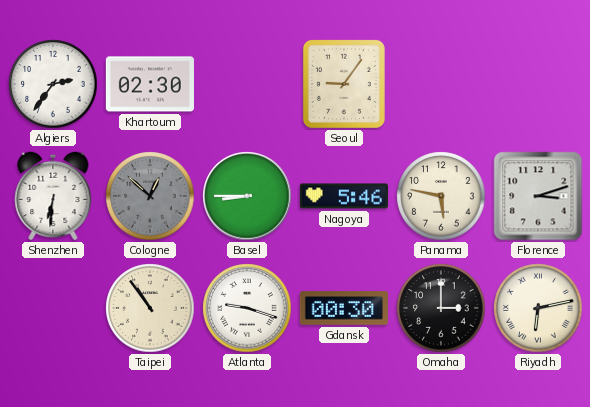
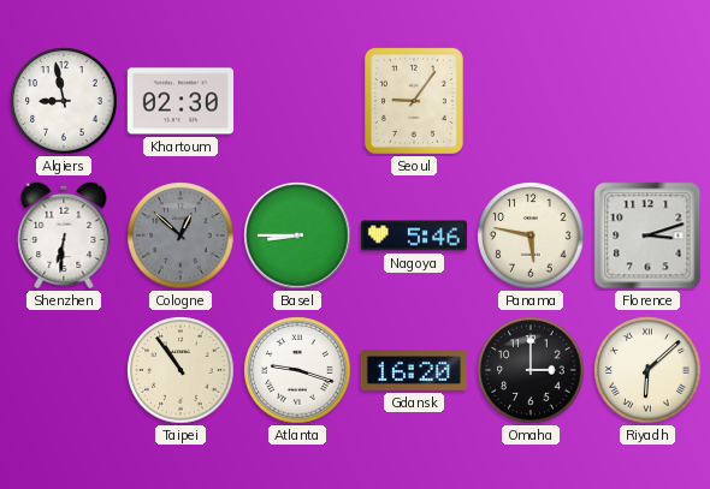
Algiers: 2:36 -> 8:58 (64, 101)
Gdansk: 00:30 -> 16:20 (414, 370)
Riyadh: 6:13 -> 6:08 (647, 370)
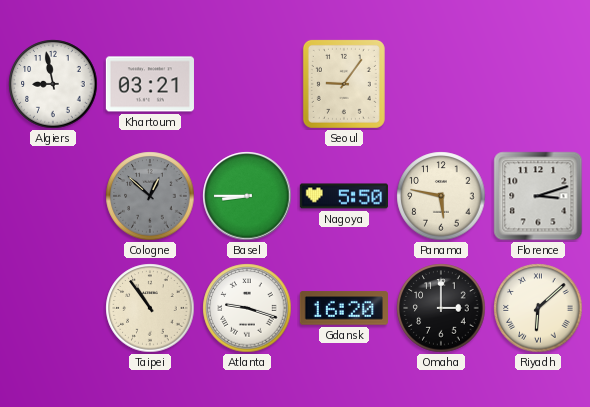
Khartoum: 02:30 -> 03:21 (150, 84)
Shenzhen: 6:31 -> none (64, 235)
Nagoya: 5:46 -> 5:50 (344, 196)
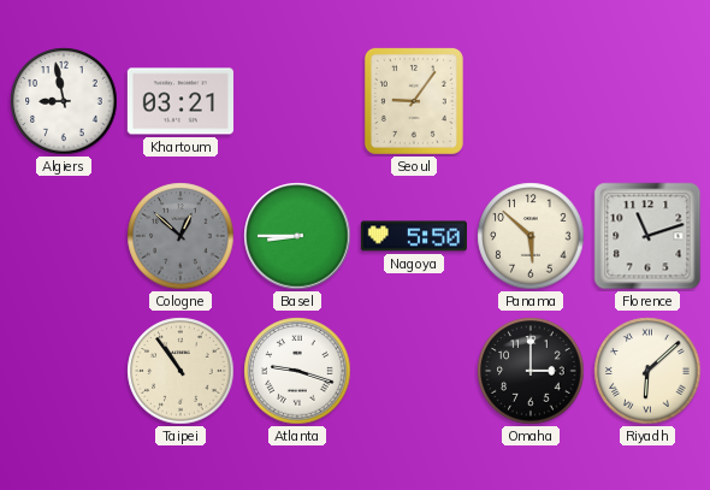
Panama: 5:47 -> 5:52 (531, 236)
Florence: 3:12 -> 11:12 (647, 236)
Gdansk: 16:20 -> none (344, 308)
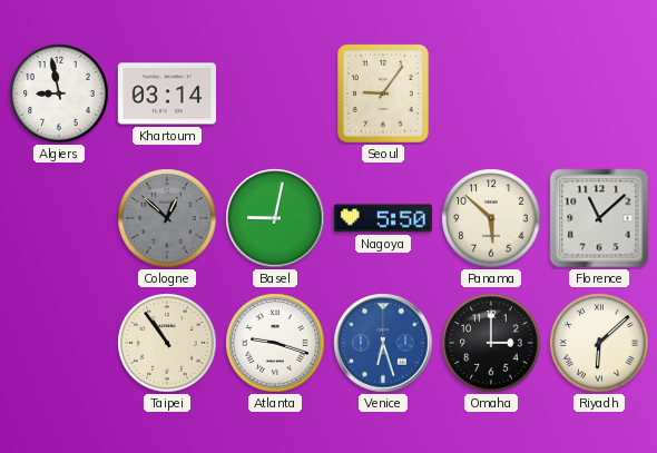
Khartoum: 03:21 -> 03:14 (167, 93)
Basel: 8:45 -> 9:02 (275, 218)
Florence: 11:12 -> 11:08 (599, 218)
Venice: none -> 6:27 (383, 343)
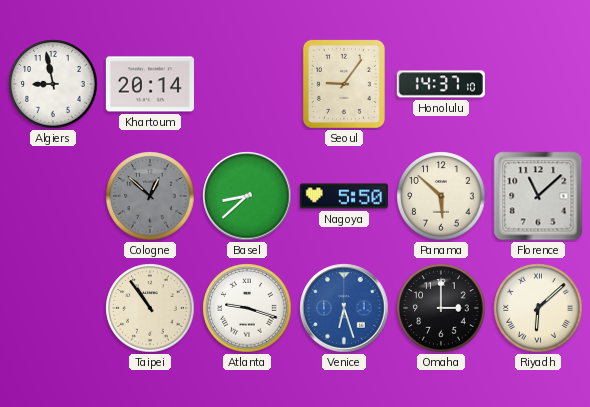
Khartoum: 03:14 -> 20:14 (150, 84)
Honolulu: none -> 14:37 (441, 84)
Basel: 9:02 -> 8:38 (247, 196)
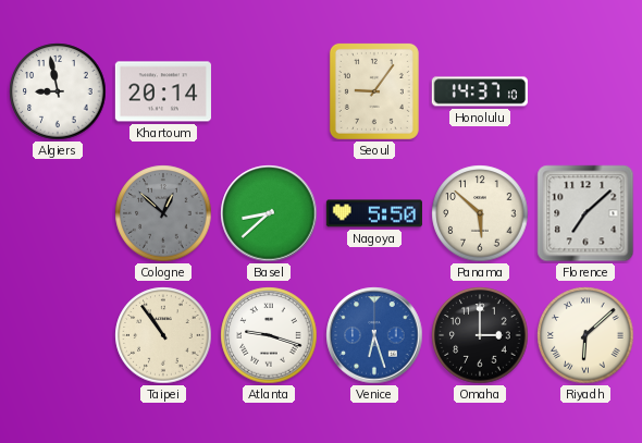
Florence: 11:08 -> 7:08 (585, 213)
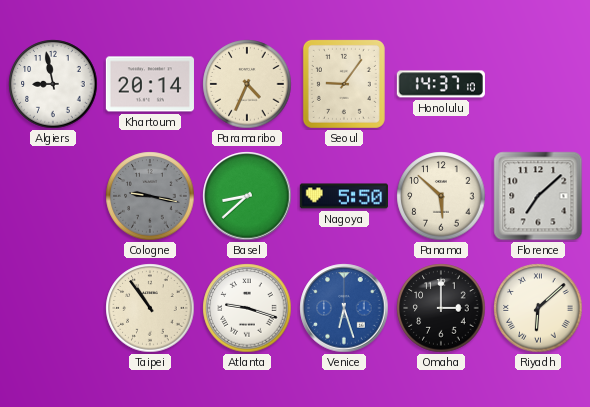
Paramaribo: none -> 4:34 (247, 84)
Cologne: 12:52 -> 9:17 (150, 196)
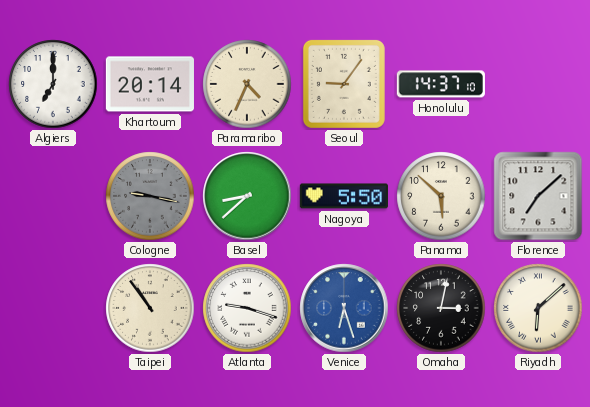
Algiers: 8:58 -> 7:00 (53, 84)
Omaha: 3:00 -> 3:02 (441, 308)
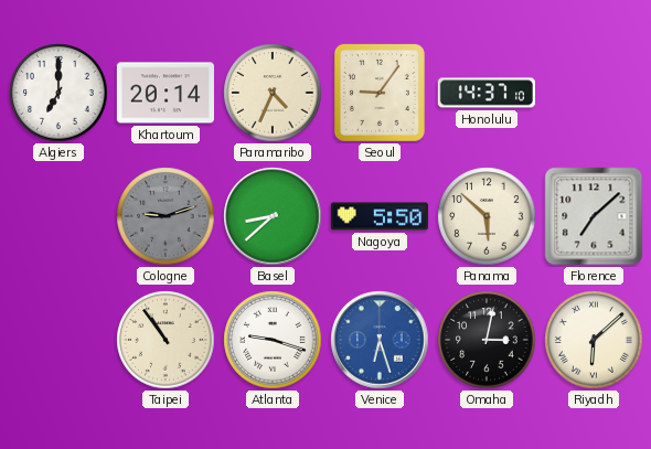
Cologne: 9:17 -> 9:12 (166, 216)
